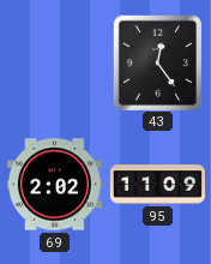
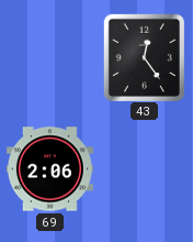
69: 2:02 -> 2:06 (49, 169)
95: 11:09 -> none (157, 185)
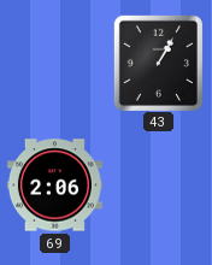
43: 12:24 -> 1:05 (158, 63)
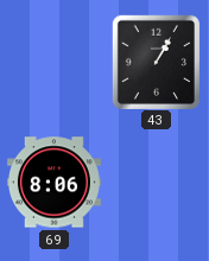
69: 2:06 -> 8:06 (53, 183)
